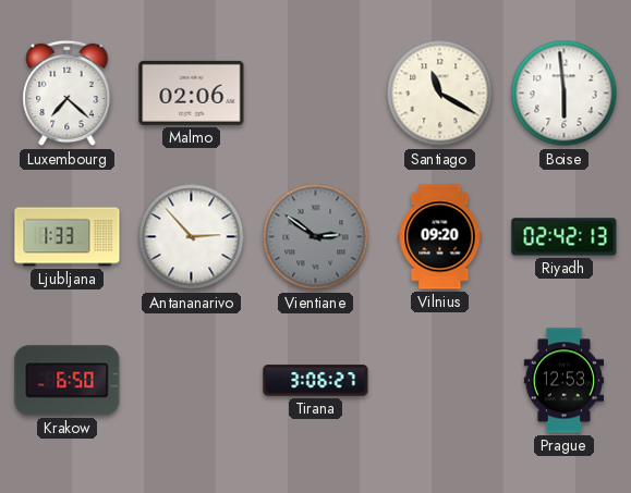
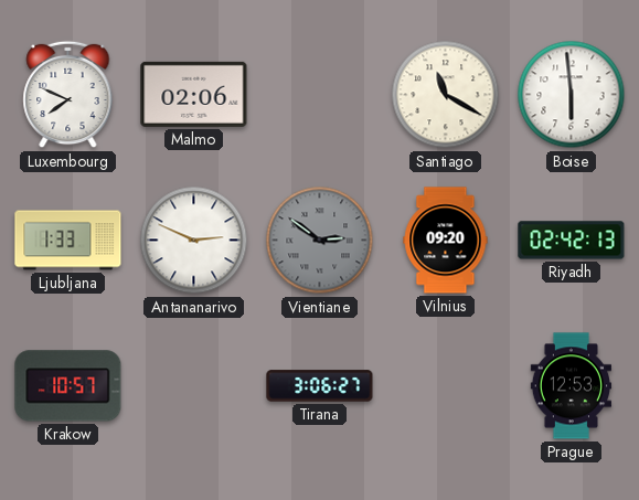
Luxembourg: 7:22 -> 7:49 (68, 95)
Antananarivo: 2:53 -> 2:49 (194, 241)
Krakow: 6:50 -> 10:57 (68, 386)
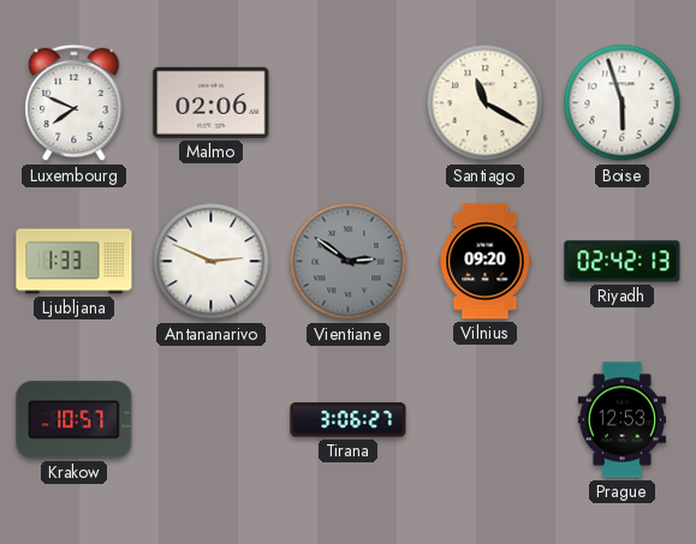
Boise: 5:59 -> 5:57 (623, 103)
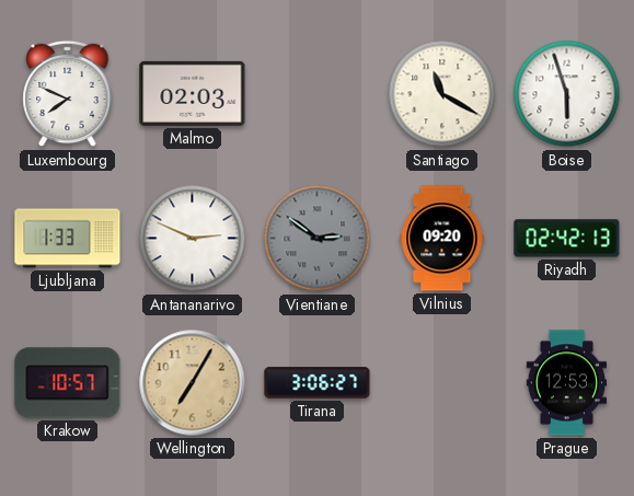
Malmo: 02:06 -> 02:03 (193, 93)
Wellington: none -> 7:05 (193, 383)
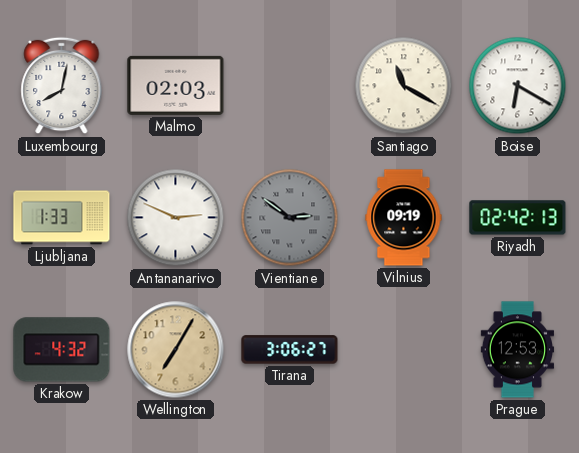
Luxembourg: 7:49 -> 8:02 (62, 86)
Boise: 5:57 -> 6:20 (518, 86)
Vilnius: 09:20 -> 09:19 (404, 218)
Krakow: 10:57 -> 4:32 (62, 350)
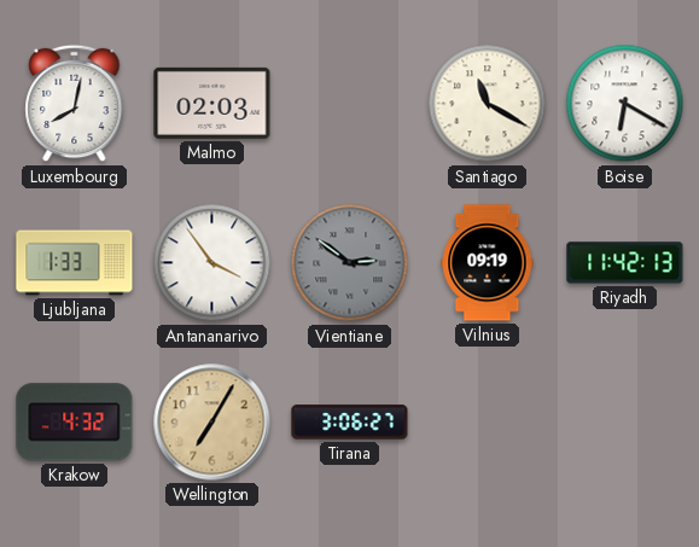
Antananarivo: 2:49 -> 3:54 (212, 263)
Riyadh: 02:42 -> 11:42 (625, 263)
Prague: 12:53 -> none (518, 350)
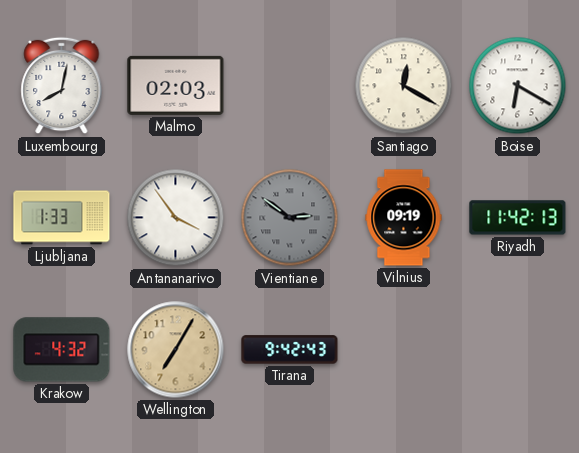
Santiago: 11:20 -> 12:20 (404, 86)
Tirana: 3:06 -> 9:42 (290, 350)
